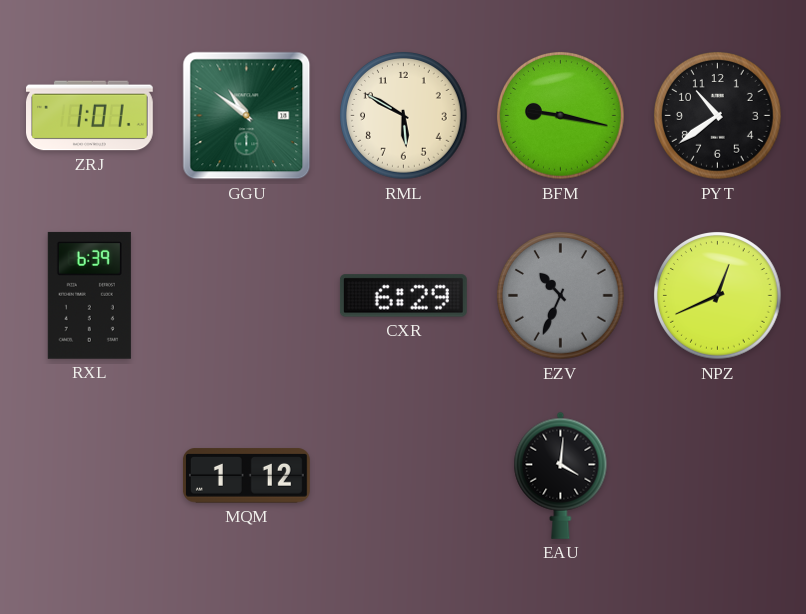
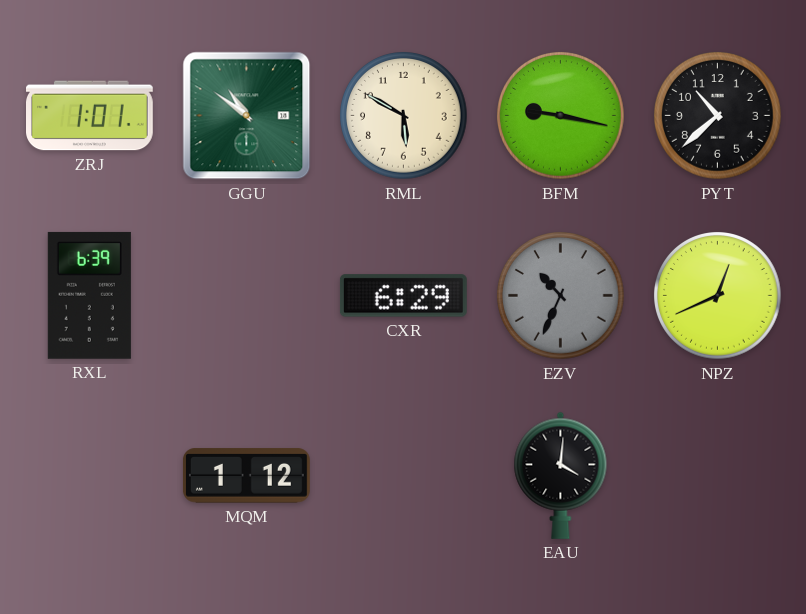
PYT: 10:39 -> 10:38 (718, 116)
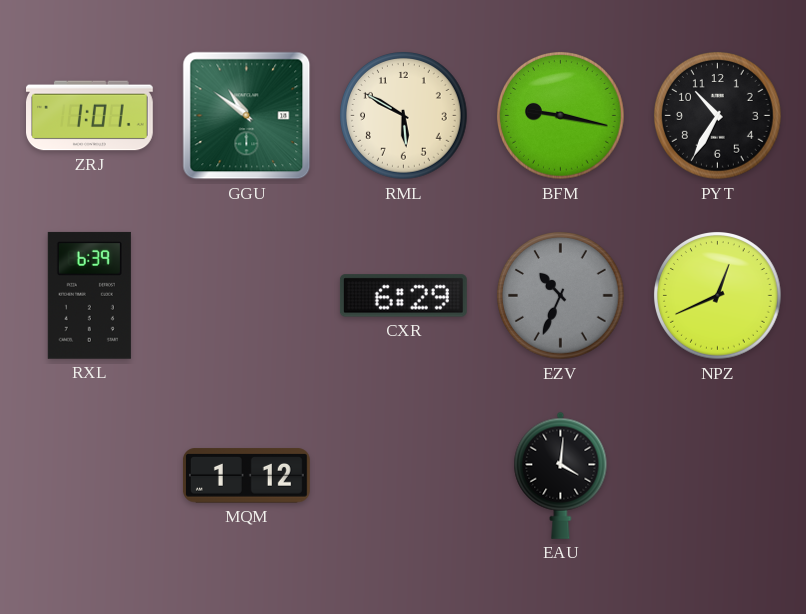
PYT: 10:38 -> 10:35 (718, 116)
